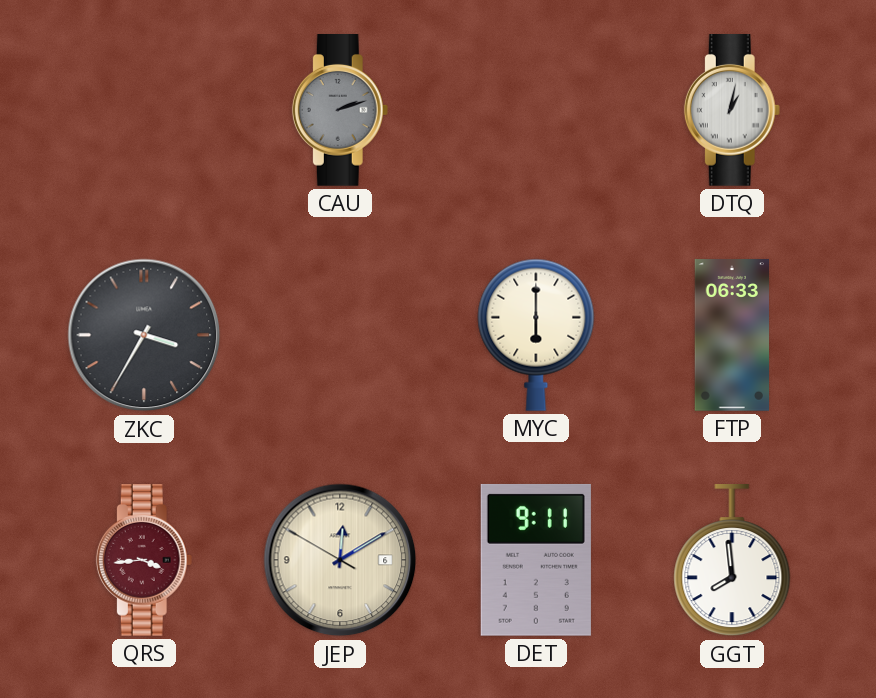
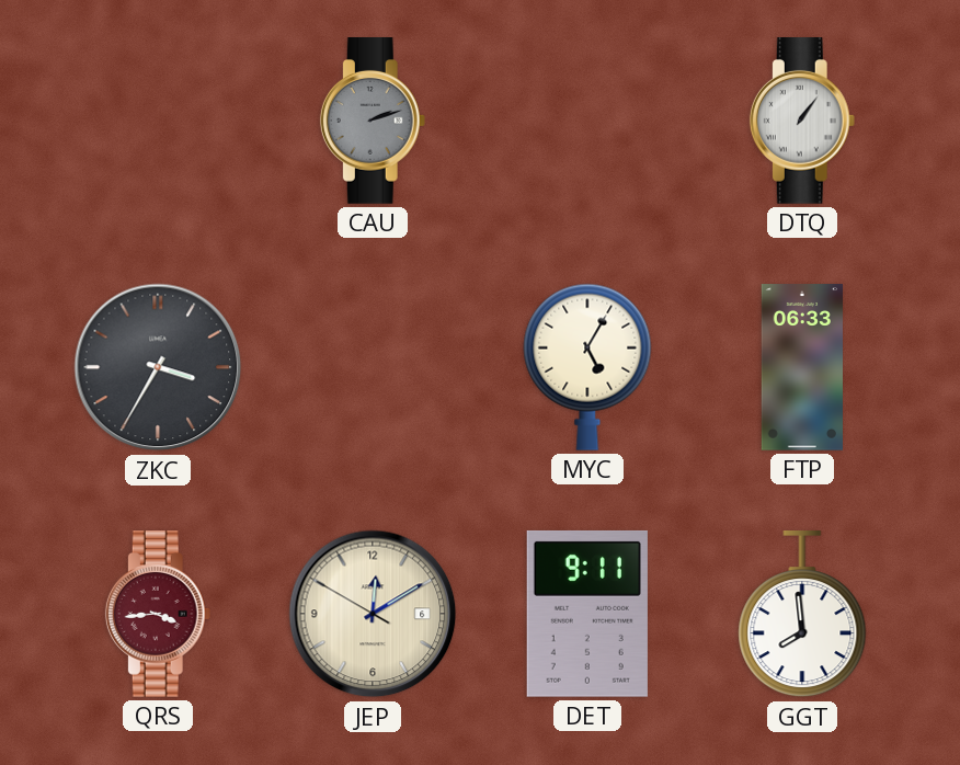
DTQ: 1:02 -> 1:06 (802, 122)
MYC: 6:00 -> 5:05 (587, 367)
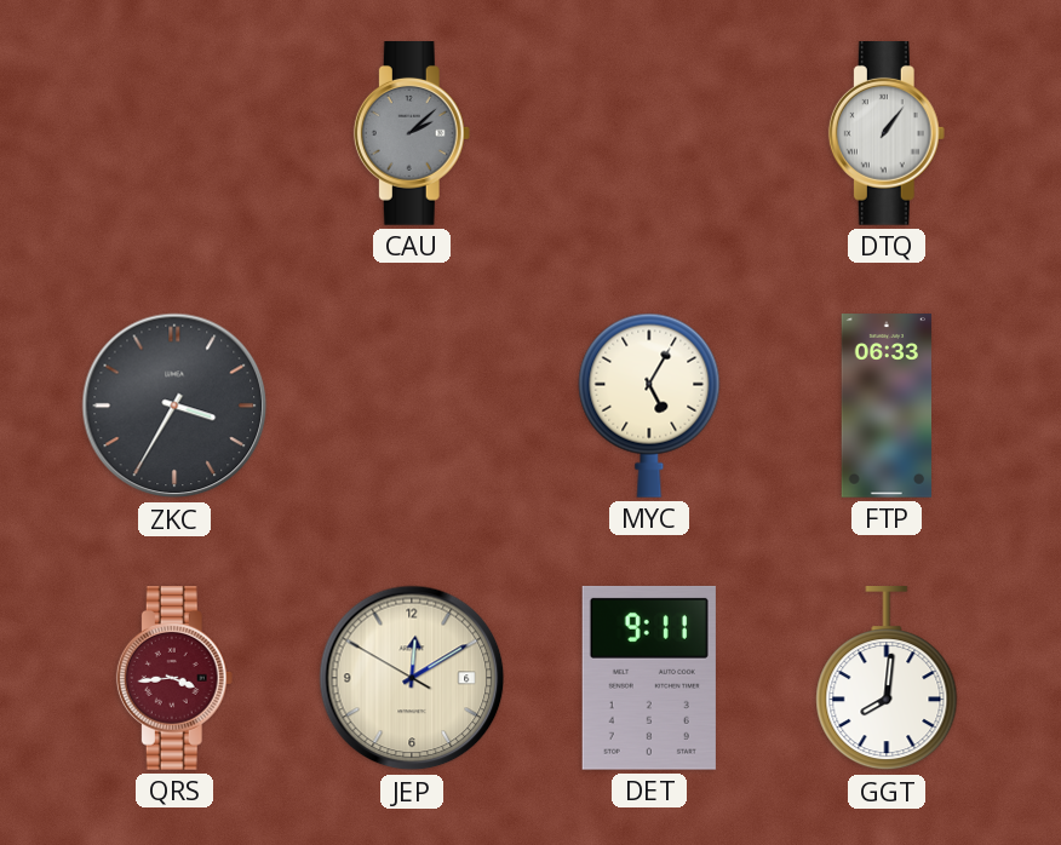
CAU: 2:12 -> 2:08 (412, 134)
GGT: 7:59 -> 8:01 (887, 679)
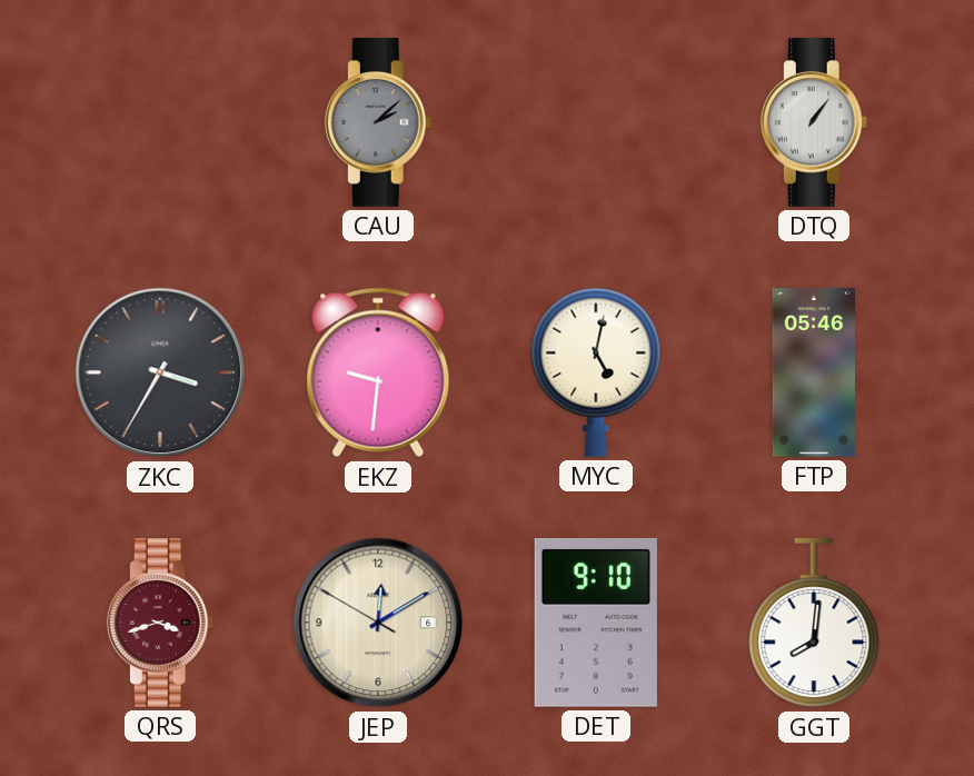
EKZ: none -> 9:31 (378, 372)
MYC: 5:05 -> 5:02 (596, 372)
FTP: 06:33 -> 05:46 (813, 372)
QRS: 3:44 -> 3:42 (160, 624)
DET: 9:11 -> 9:10 (596, 623)
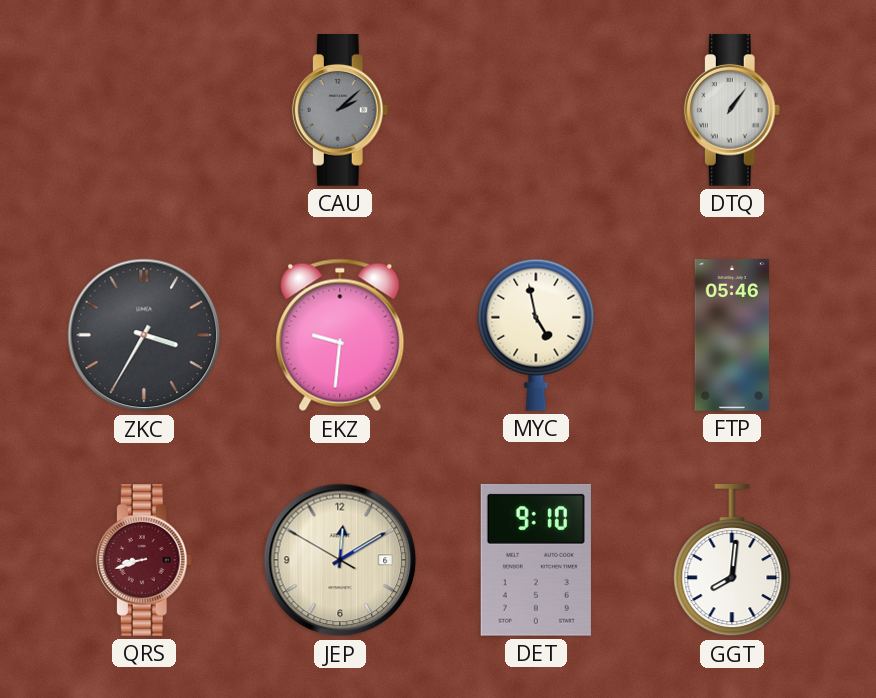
MYC: 5:02 -> 4:58 (536, 335)
QRS: 3:42 -> 8:42 (144, 561)
